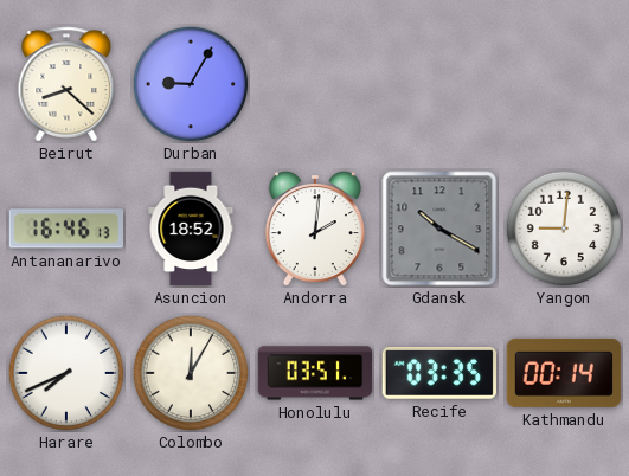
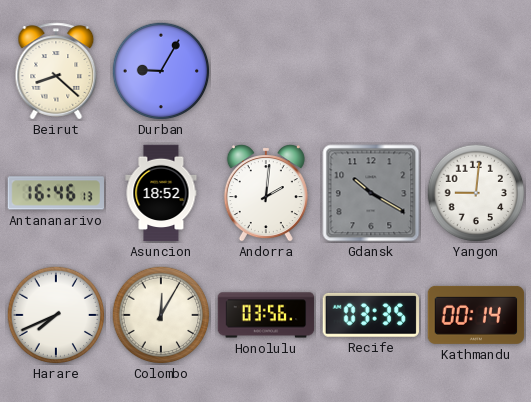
Honolulu: 03:51 -> 03:56 (266, 315)
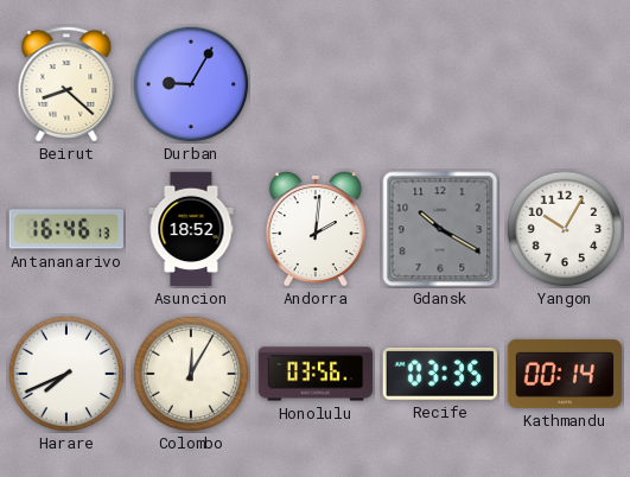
Yangon: 9:01 -> 10:05 (565, 229)
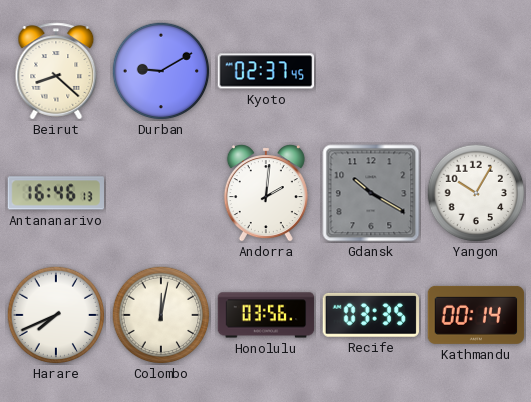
Durban: 9:05 -> 9:10 (161, 71)
Kyoto: none -> 02:37 (266, 71)
Asuncion: 18:52 -> none (191, 229)
Colombo: 12:05 -> 12:02 (161, 315)
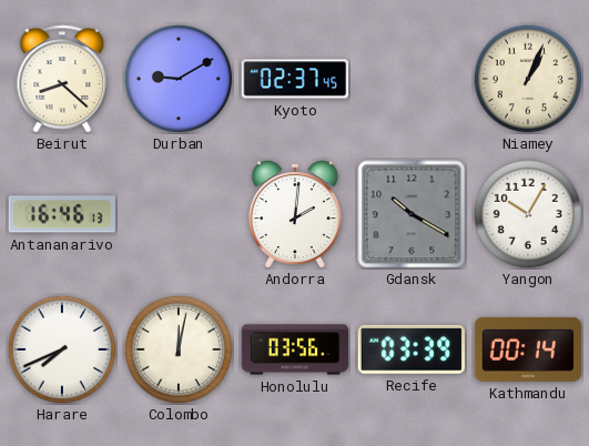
Niamey: none -> 1:04 (528, 79)
Recife: 03:35 -> 03:39 (412, 349)
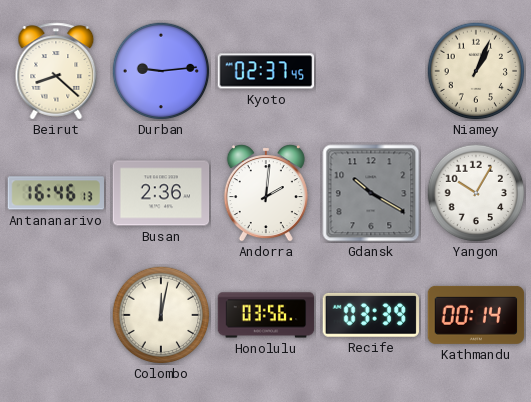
Durban: 9:10 -> 9:14 (161, 71)
Busan: none -> 2:36 (161, 193)
Harare: 7:41 -> none (62, 349)
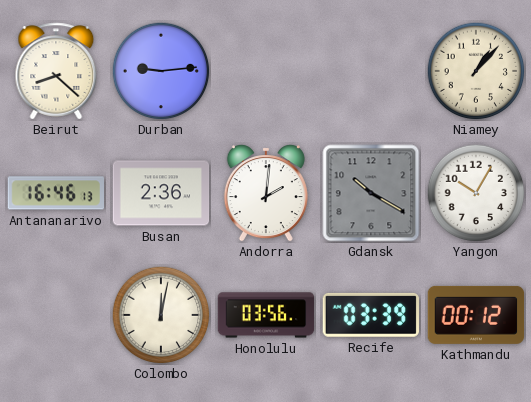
Kyoto: 02:37 -> none (266, 71)
Niamey: 1:04 -> 1:07 (476, 71)
Kathmandu: 00:14 -> 00:12 (476, 315)
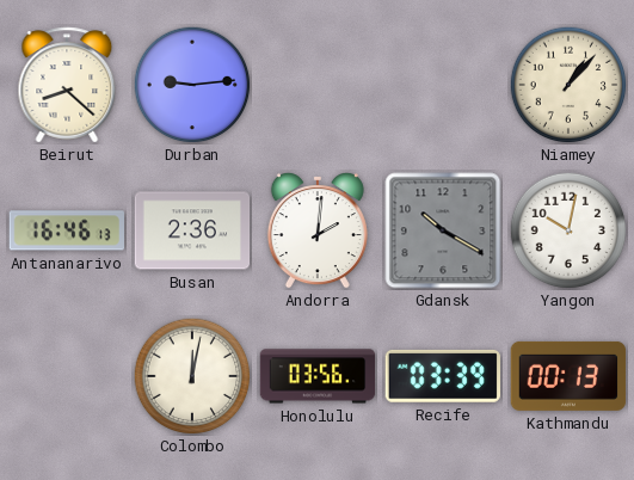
Yangon: 10:05 -> 10:02 (568, 230)
Kathmandu: 00:12 -> 00:13 (568, 376)
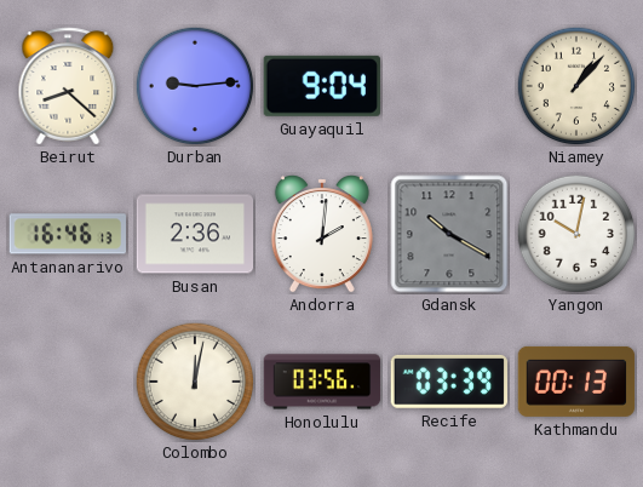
Guayaquil: none -> 9:04 (322, 86)
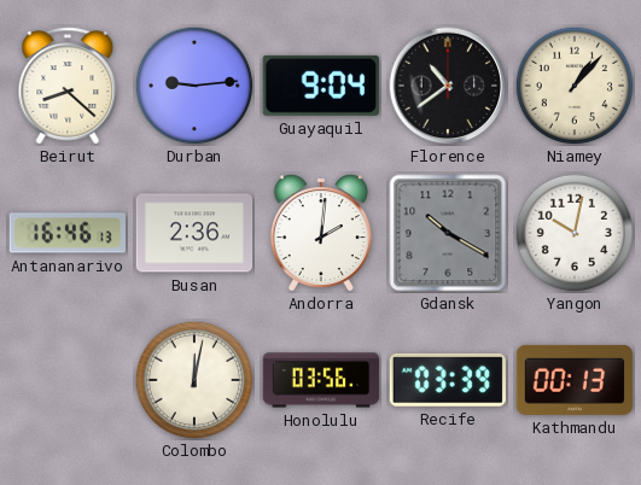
Florence: none -> 10:39 (448, 86)
